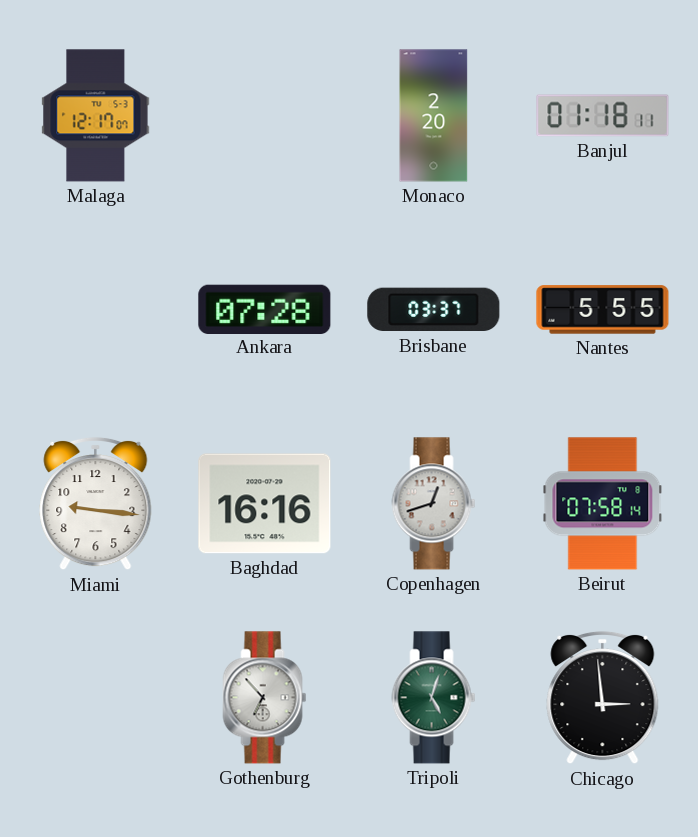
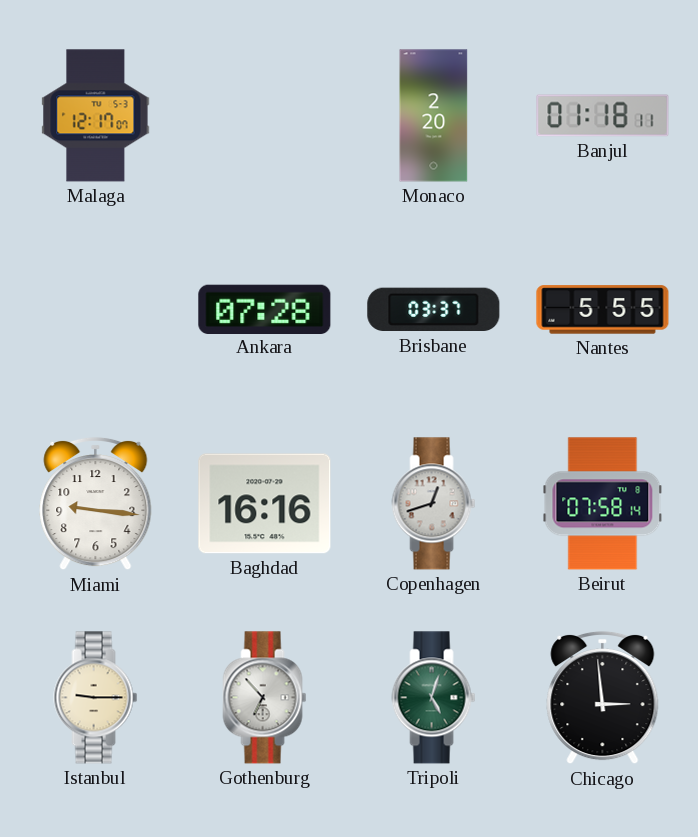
Istanbul: none -> 9:15 (96, 698)
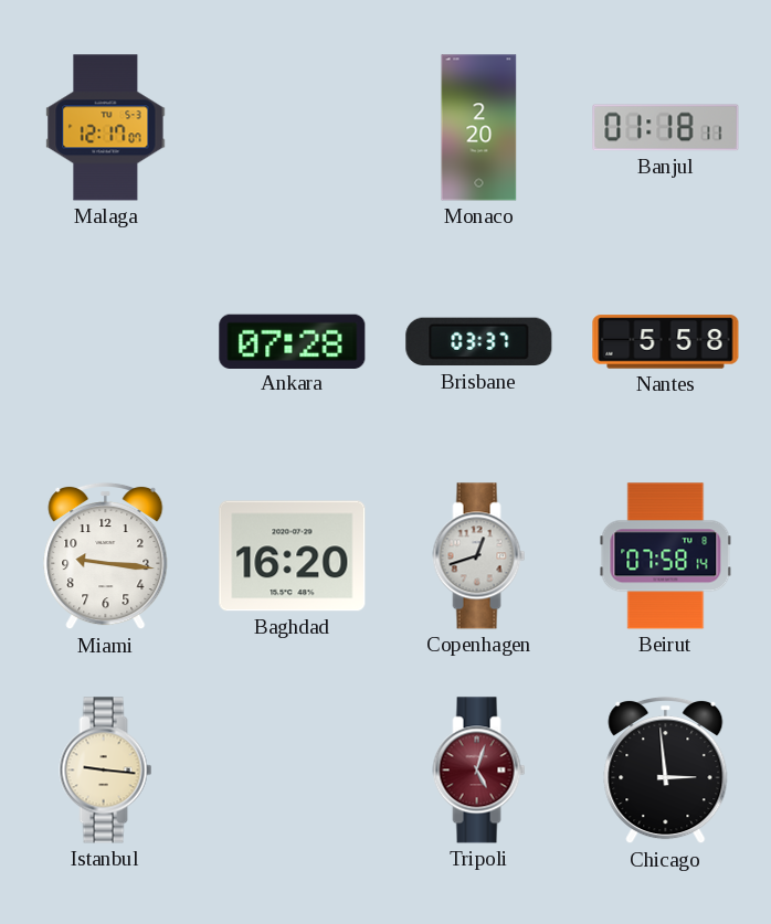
Nantes: 5:55 -> 5:58 (666, 342)
Baghdad: 16:16 -> 16:20 (293, 556)
Istanbul: 9:15 -> 9:16 (106, 771)
Gothenburg: 6:53 -> none (265, 698)
Tripoli dial: green -> burgundy (479, 771)
